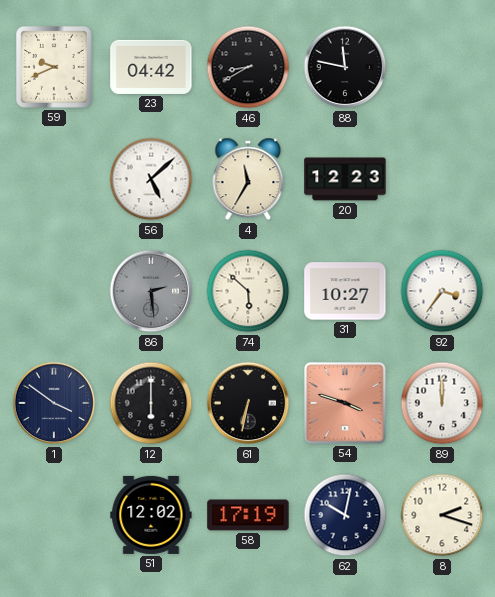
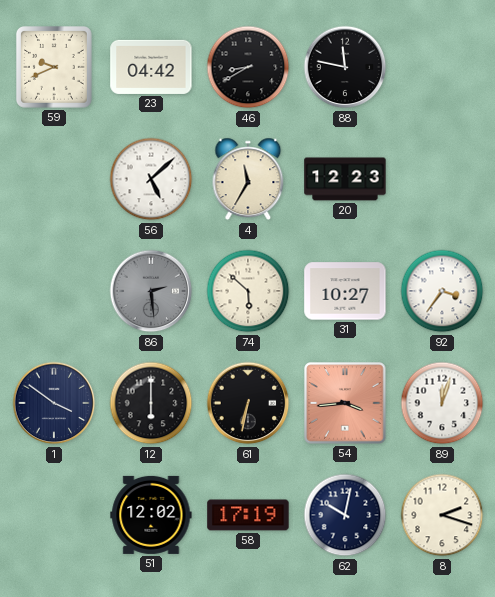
54: 3:48 -> 3:44 (345, 403)
89: 12:00 -> 12:03 (442, 403)
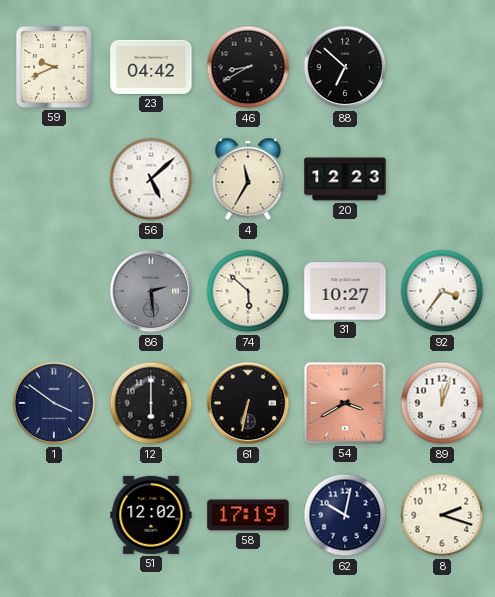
88: 11:47 -> 6:52 (345, 67)
54: 3:44 -> 3:40 (345, 403)
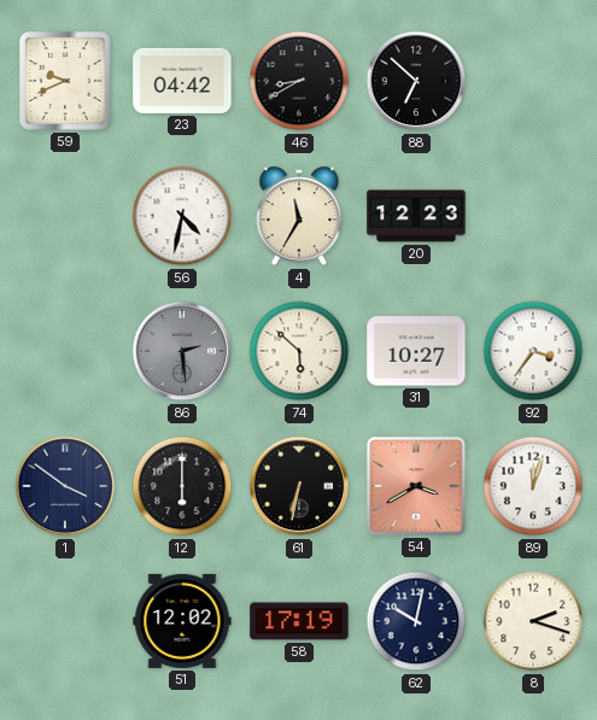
56: 5:08 -> 4:32 (182, 216)
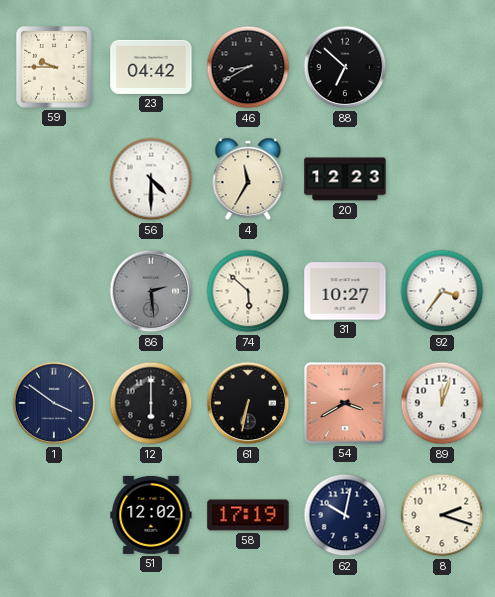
59: 9:41 -> 9:45 (55, 68)
56: 4:32 -> 4:30 (151, 179)
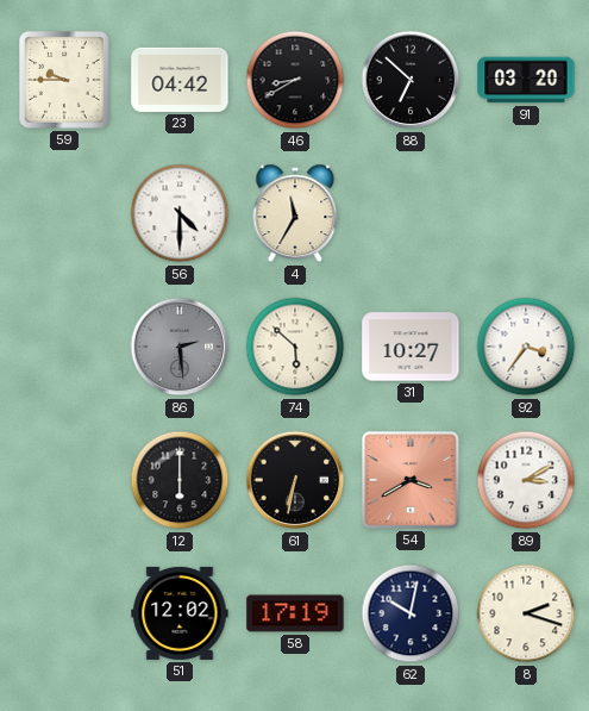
91: none -> 03:20 (526, 80)
20: 12:23 -> none (345, 179)
1: 3:51 -> none (54, 403)
89: 12:03 -> 3:10 (526, 480)
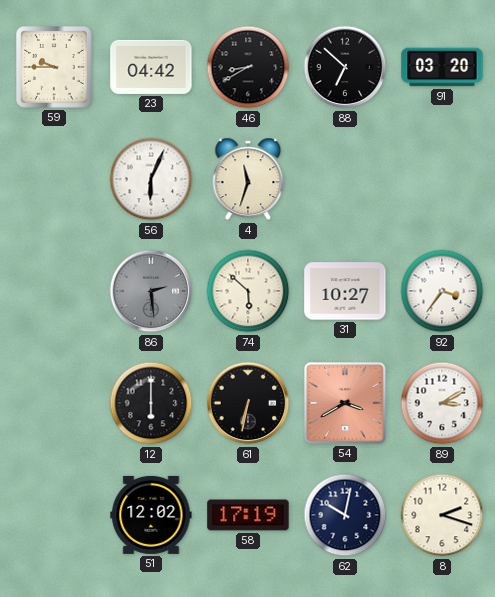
56: 4:30 -> 6:04 (151, 179)
4: 11:35 -> 11:33 (248, 179)
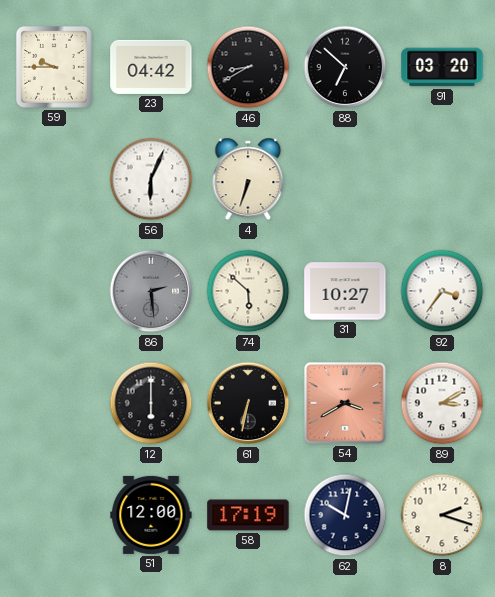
4: 11:33 -> 6:33 (248, 179)
51: 12:02 -> 12:00 (151, 515)
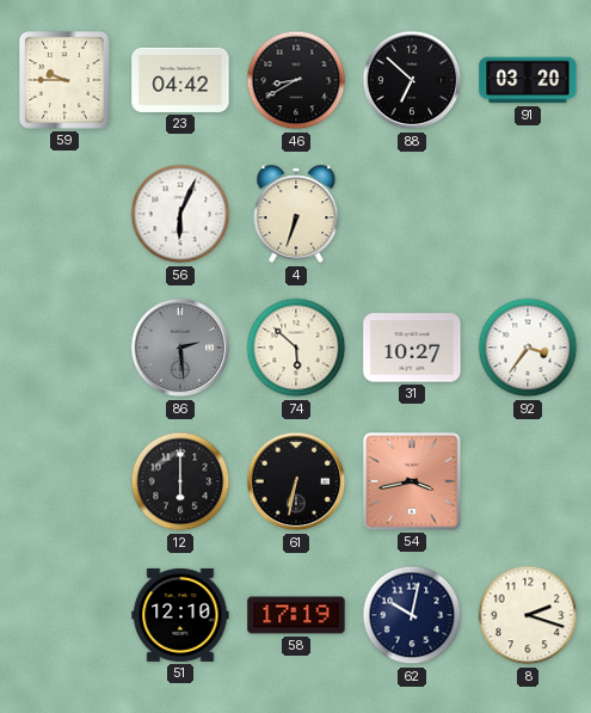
54: 3:40 -> 3:43 (412, 481)
89: 3:10 -> none (442, 403)
51: 12:00 -> 12:10 (180, 615)
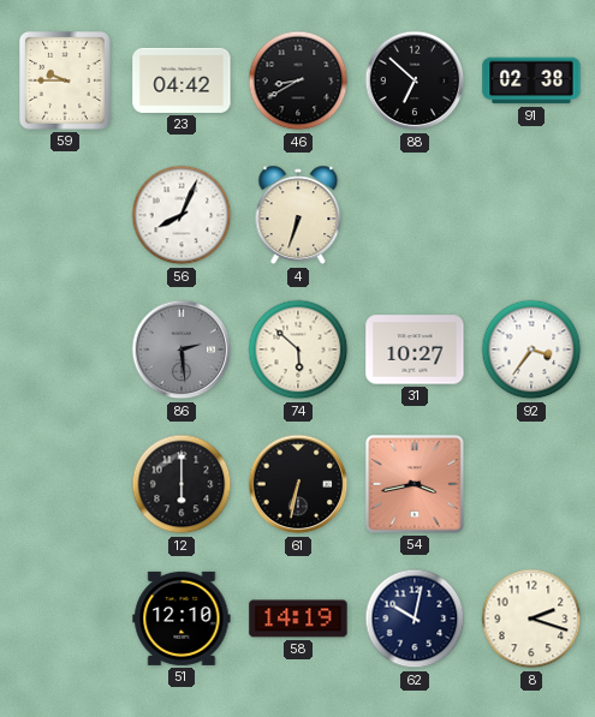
91: 03:20 -> 02:38 (531, 80)
56: 6:04 -> 8:04 (182, 215)
58: 17:19 -> 14:19 (298, 619)
